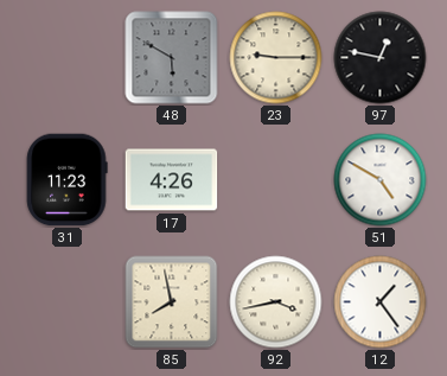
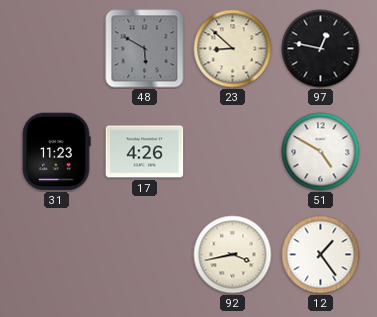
23: 9:15 -> 8:52 (233, 49)
85: 7:58 -> none (172, 302)
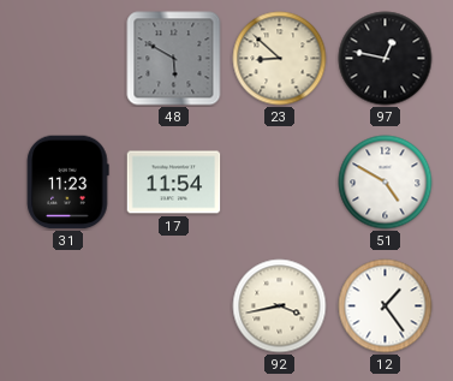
17: 4:26 -> 11:54 (174, 183)
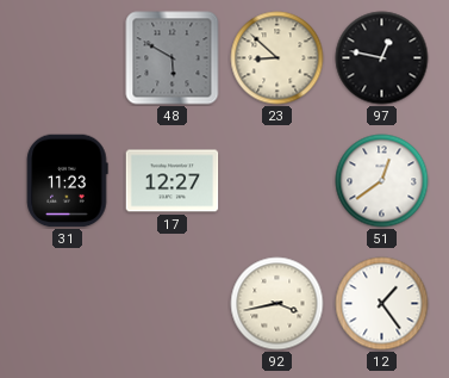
17: 11:54 -> 12:27 (173, 181)
51: 4:50 -> 12:39 (382, 181)
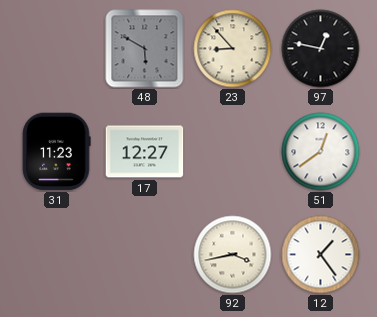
23: 8:52 -> 8:53 (233, 49)
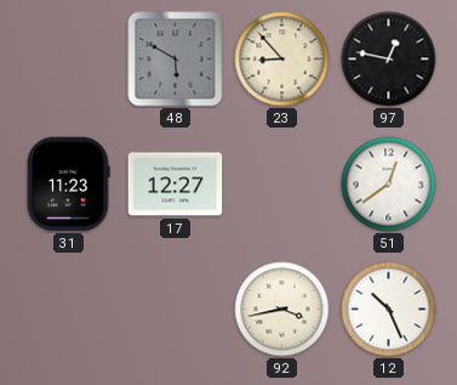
12: 1:24 -> 10:26 (389, 310)
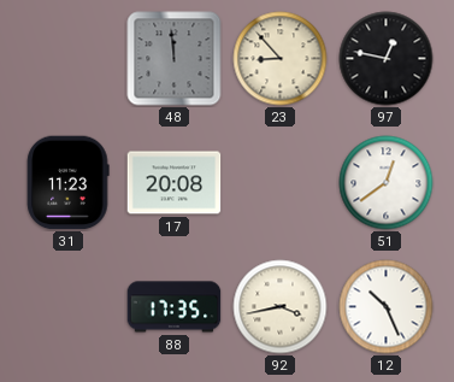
48: 5:50 -> 11:59 (175, 59)
17: 12:27 -> 20:08 (175, 183)
88: none -> 17:35 (175, 307)
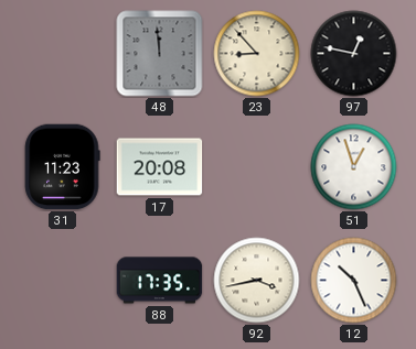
51: 12:39 -> 12:57 (354, 167)
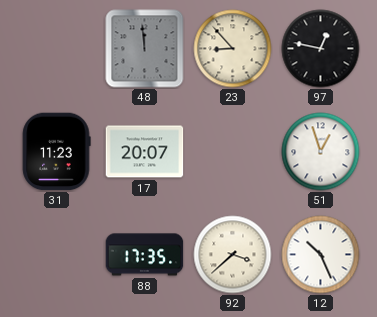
17: 20:08 -> 20:07 (145, 152)
92: 3:43 -> 3:38 (233, 255)
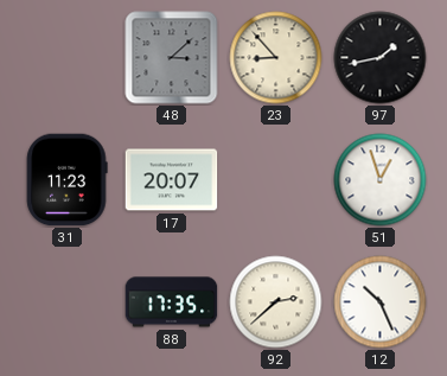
48: 11:59 -> 3:08 (172, 58)
97: 12:47 -> 1:43 (381, 58)
92: 3:38 -> 2:38 (276, 302)
